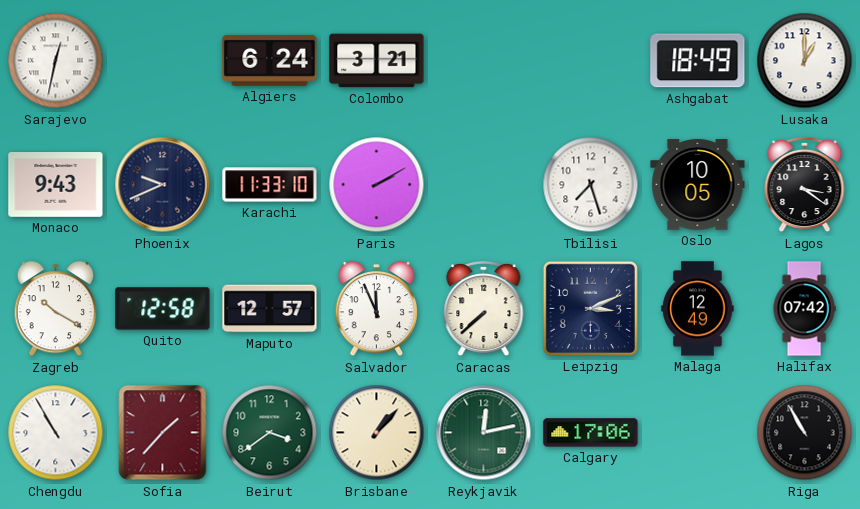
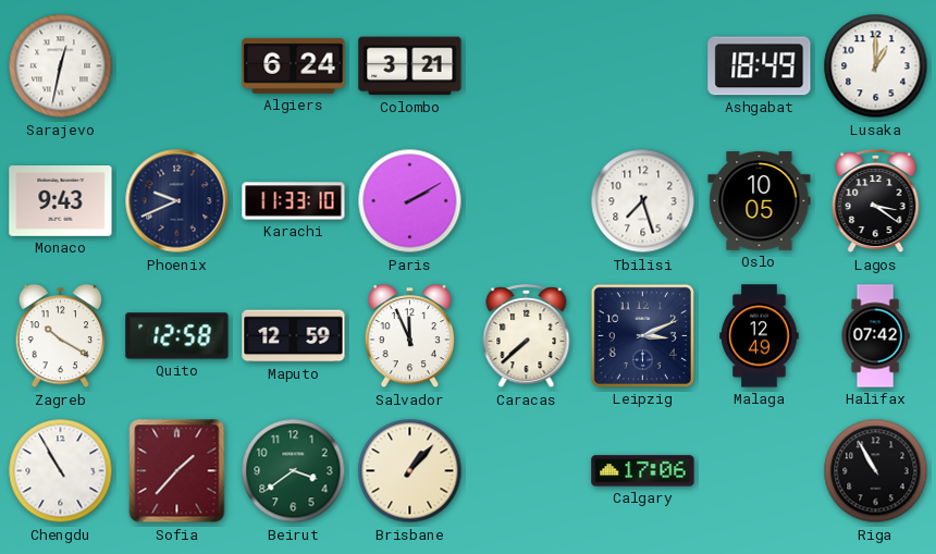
Maputo: 12:57 -> 12:59 (294, 336)
Reykjavik: 12:13 -> none (484, 433)
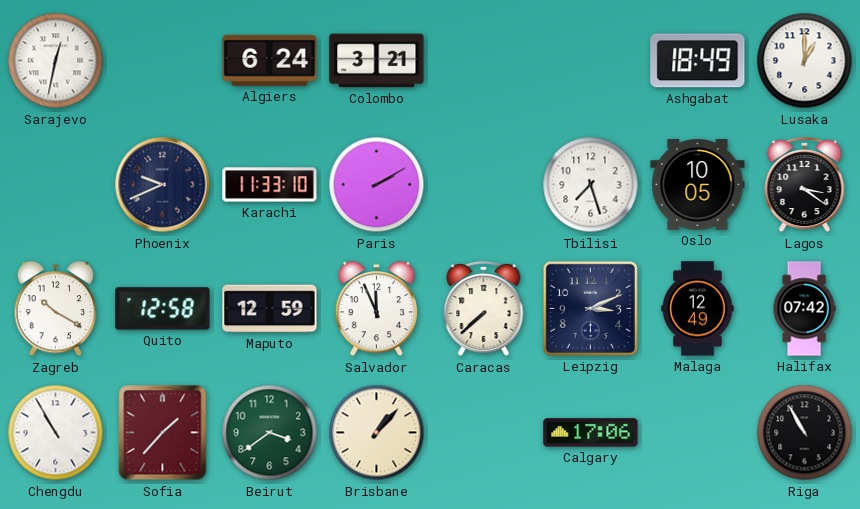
Monaco: 9:43 -> none (61, 201)
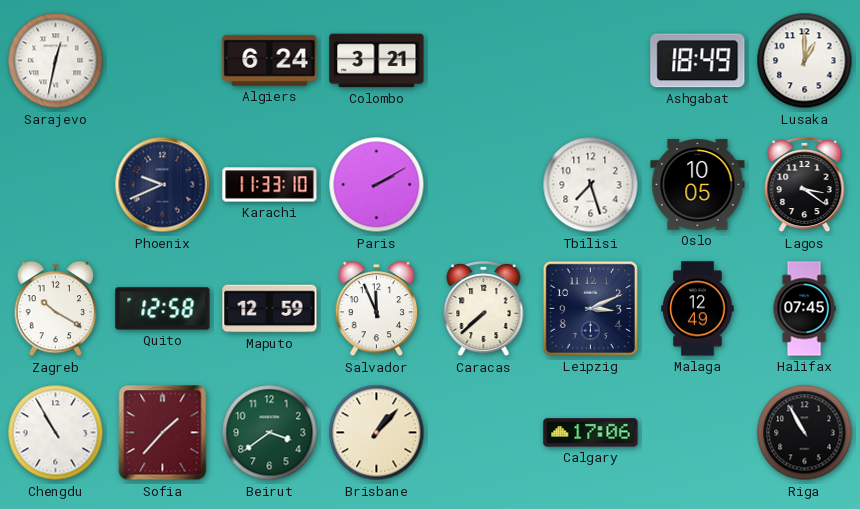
Halifax: 07:42 -> 07:45 (804, 309)
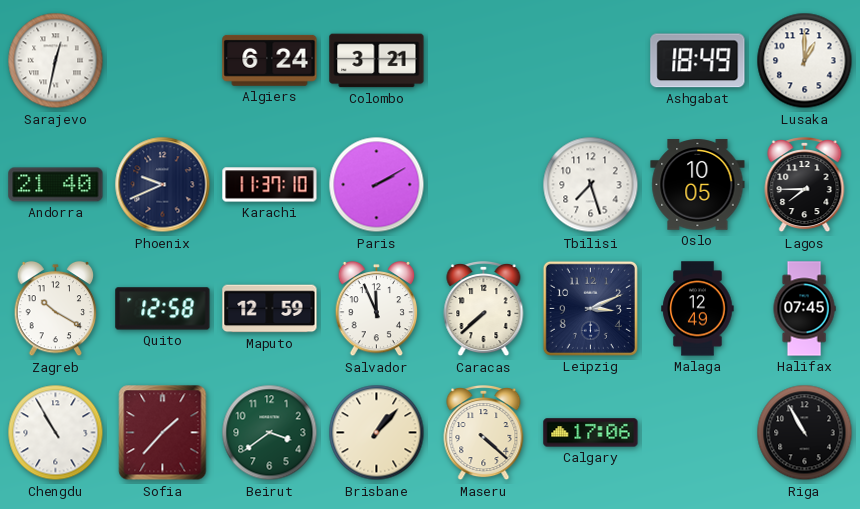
Andorra: none -> 21:40 (56, 185)
Karachi: 11:33 -> 11:37 (270, 185)
Lagos: 3:21 -> 7:45 (805, 186)
Maseru: none -> 4:22 (484, 434)
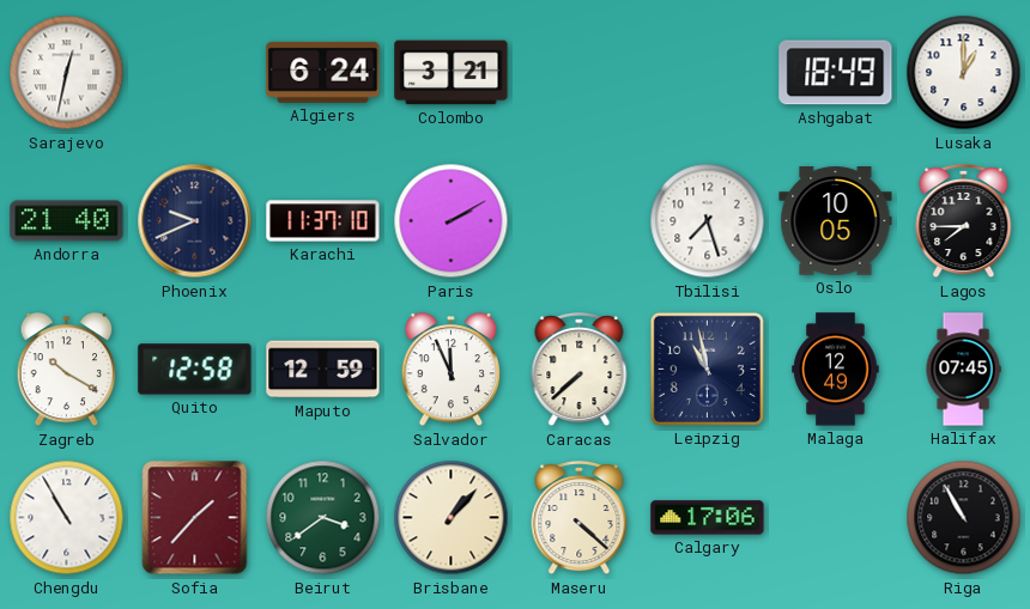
Leipzig: 3:11 -> 10:58 (707, 369)
